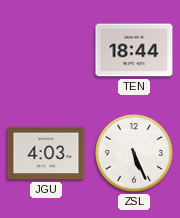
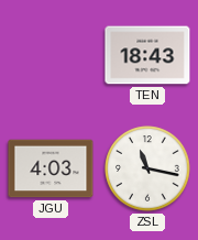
TEN: 18:44 -> 18:43 (147, 55)
ZSL: 5:26 -> 11:17 (147, 168)
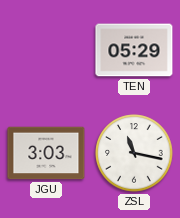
TEN: 18:43 -> 05:29 (134, 50)
JGU: 4:03 -> 3:03 (46, 153)
